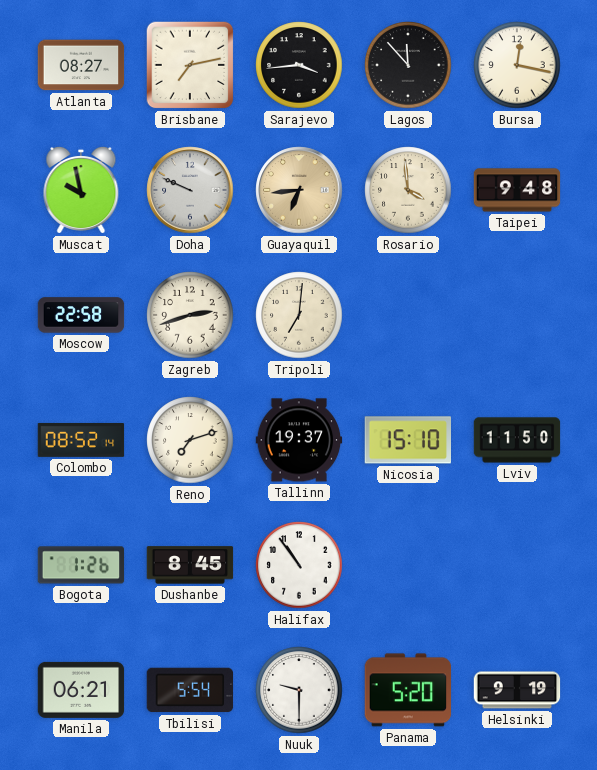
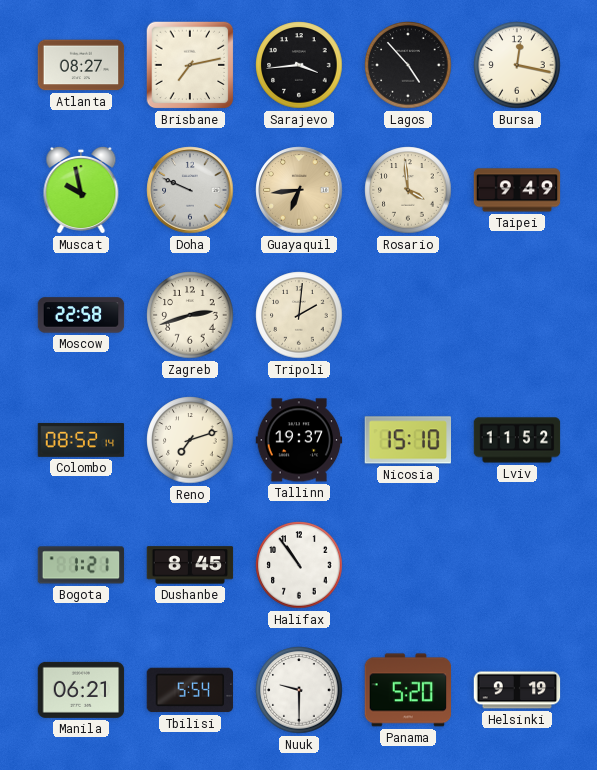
Lagos: 11:53 -> 4:53 (408, 65)
Taipei: 9:48 -> 9:49 (517, 190)
Tripoli: 7:01 -> 2:01 (299, 315)
Lviv: 11:50 -> 11:52 (517, 440)
Bogota: 1:26 -> 1:21 (81, 565)
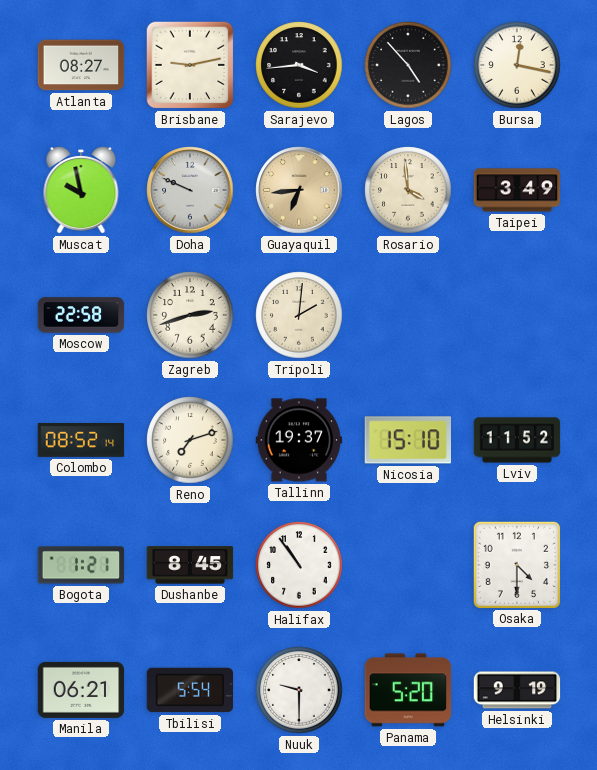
Brisbane: 7:13 -> 9:13 (190, 65)
Taipei: 9:49 -> 3:49 (517, 190)
Osaka: none -> 4:30 (516, 564)
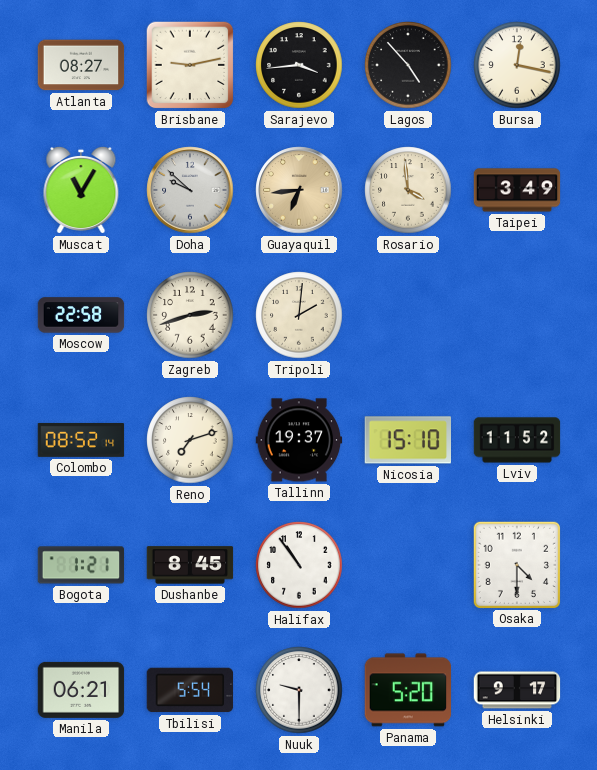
Muscat: 9:58 -> 11:05 (81, 190)
Doha: 9:49 -> 9:52 (190, 190)
Helsinki: 9:19 -> 9:17 (517, 690)
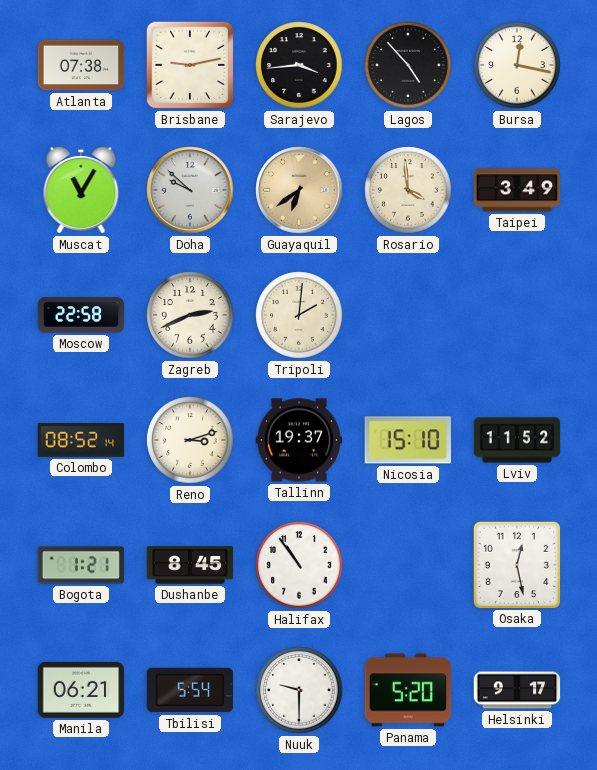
Atlanta: 08:27 -> 07:38 (81, 65)
Guayaquil: 6:44 -> 6:39 (299, 190)
Zagreb: 2:42 -> 2:41 (190, 315)
Reno: 7:12 -> 3:12 (190, 440)
Osaka: 4:30 -> 12:28 (516, 564)
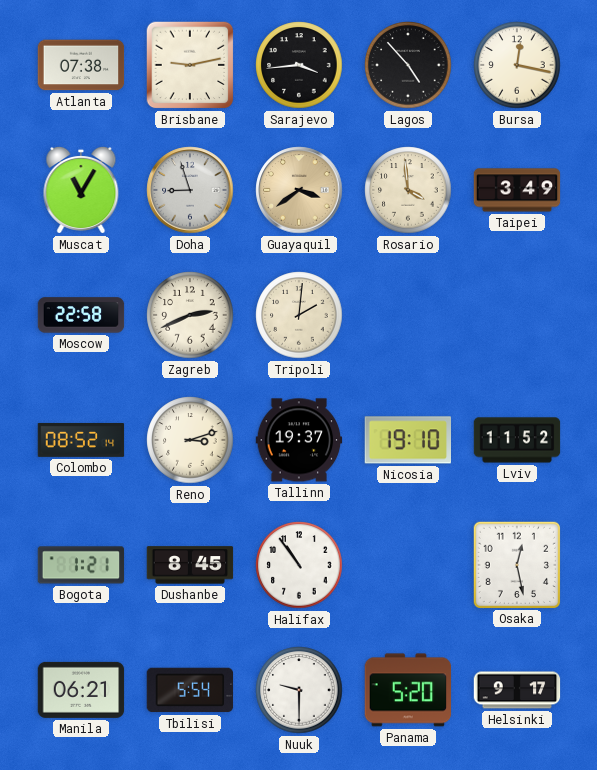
Doha: 9:52 -> 8:57 (190, 190)
Guayaquil: 6:39 -> 3:39 (299, 190)
Nicosia: 15:10 -> 19:10 (407, 440)
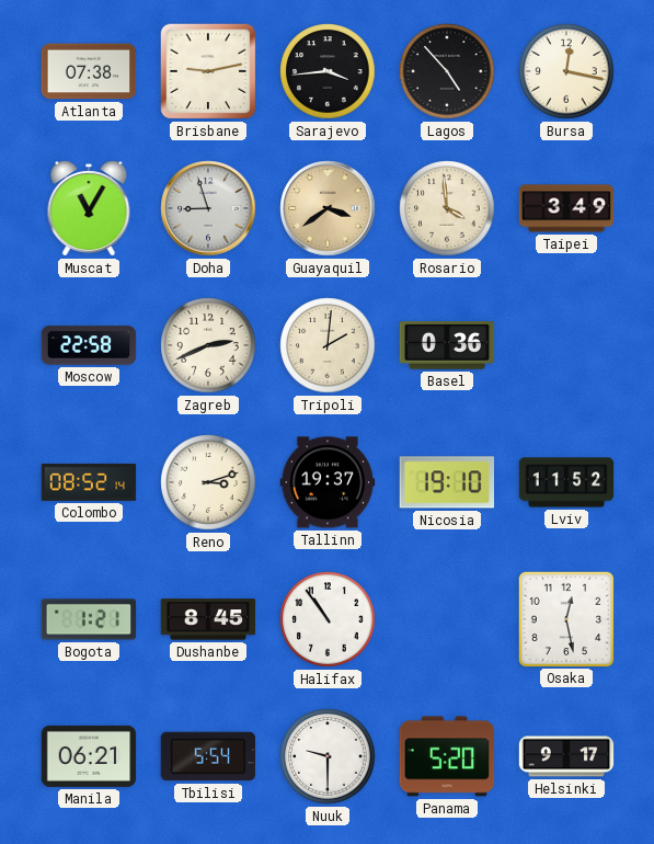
Basel: none -> 0:36 (447, 345)
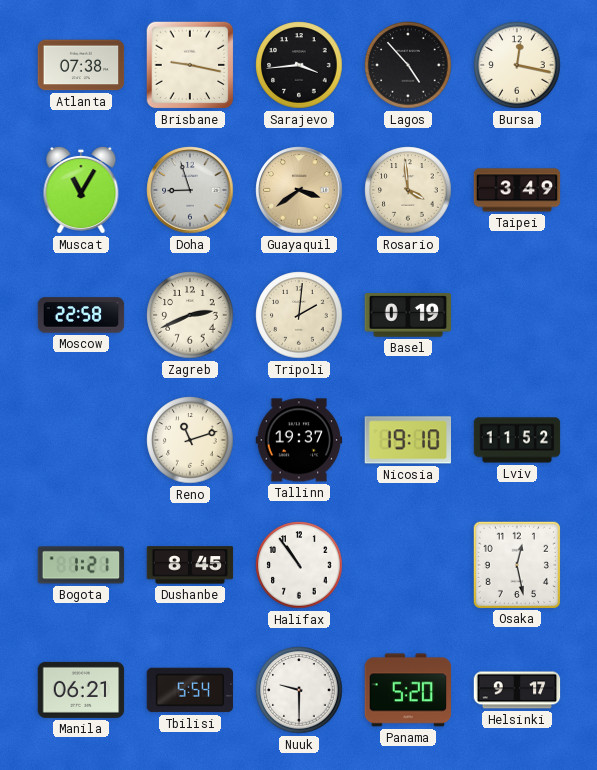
Brisbane: 9:13 -> 9:17 (190, 65)
Basel: 0:36 -> 0:19 (408, 315)
Colombo: 08:52 -> none (89, 482)
Reno: 3:12 -> 11:12 (190, 440)
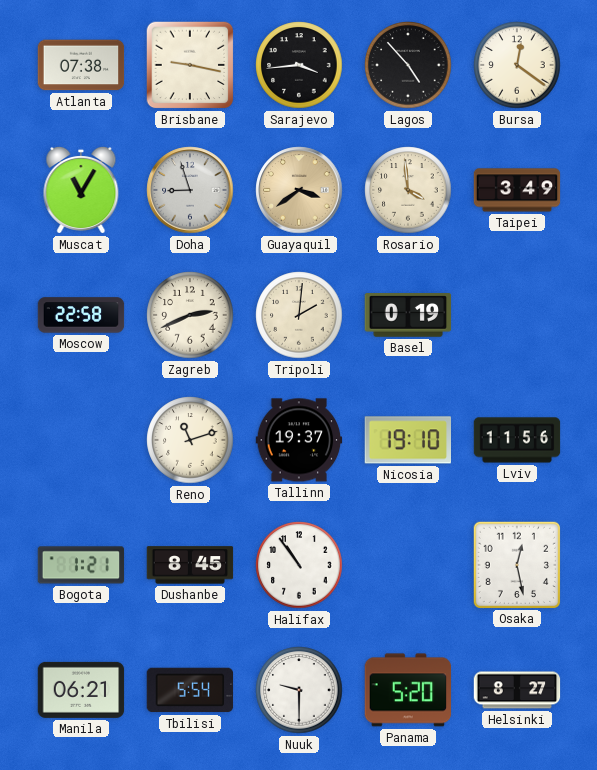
Bursa: 12:17 -> 12:21 (517, 65)
Lviv: 11:52 -> 11:56 (517, 440)
Helsinki: 9:17 -> 8:27 (517, 690)
